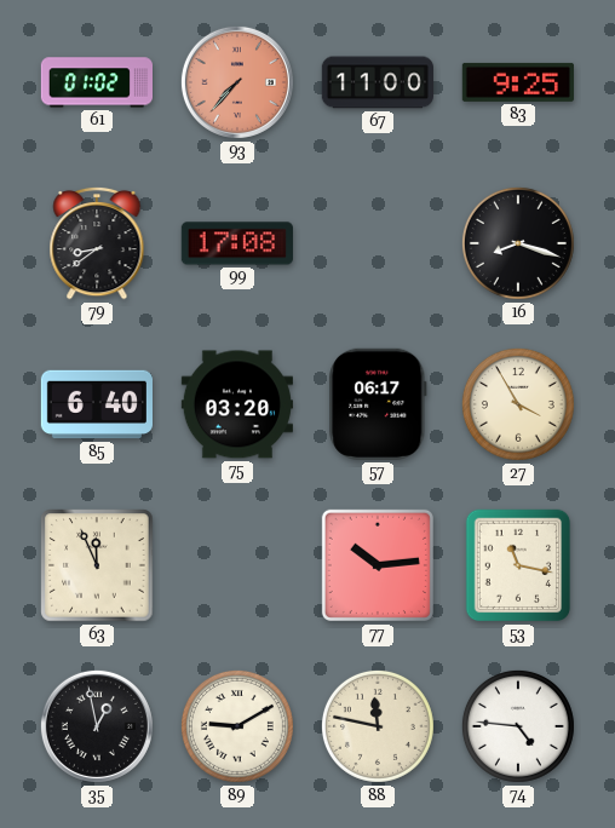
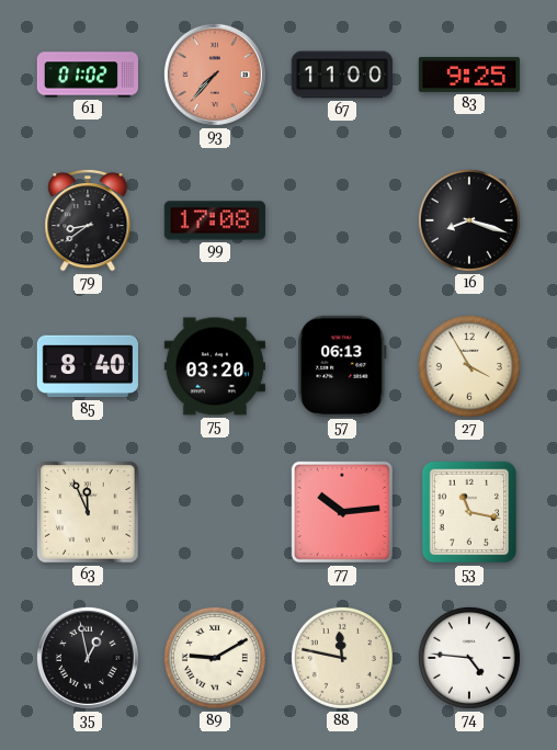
85: 6:40 -> 8:40 (87, 366)
57: 06:17 -> 06:13 (342, 366)
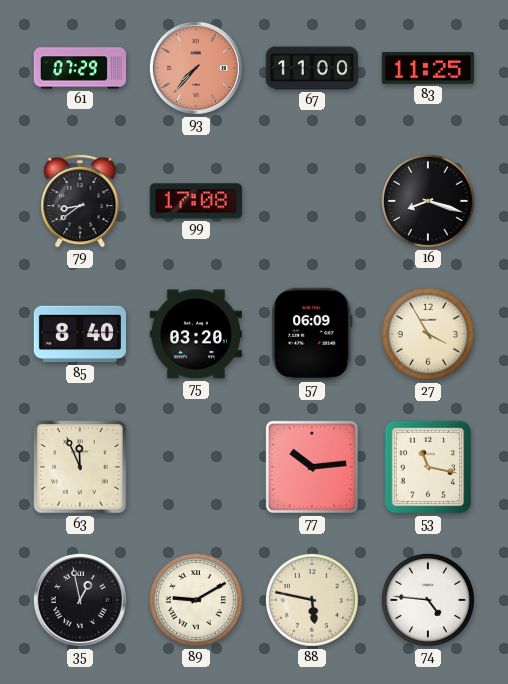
61: 01:02 -> 07:29 (79, 68)
83: 9:25 -> 11:25 (428, 68)
57: 06:13 -> 06:09 (312, 334)
88: 11:47 -> 5:47 (312, 600)
